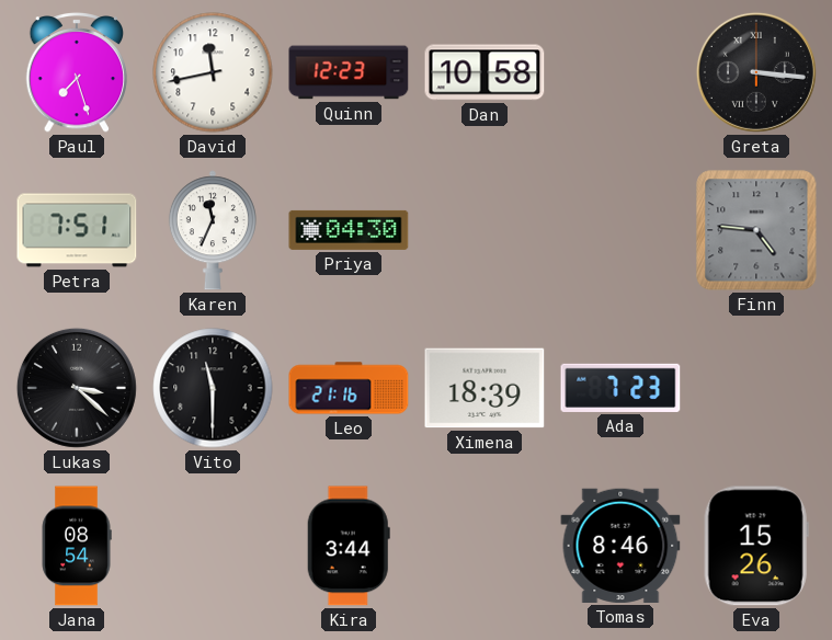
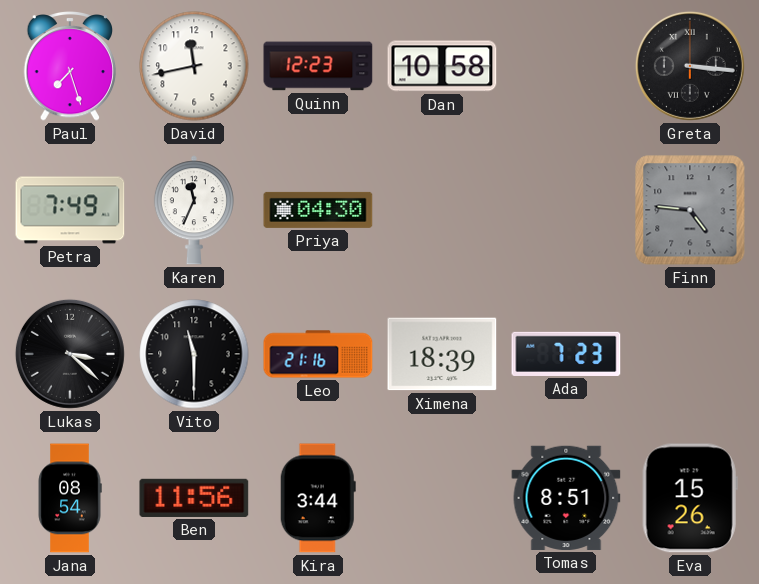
Petra: 7:51 -> 7:49 (70, 210)
Ben: none -> 11:56 (194, 498)
Tomas: 8:46 -> 8:51 (566, 498)
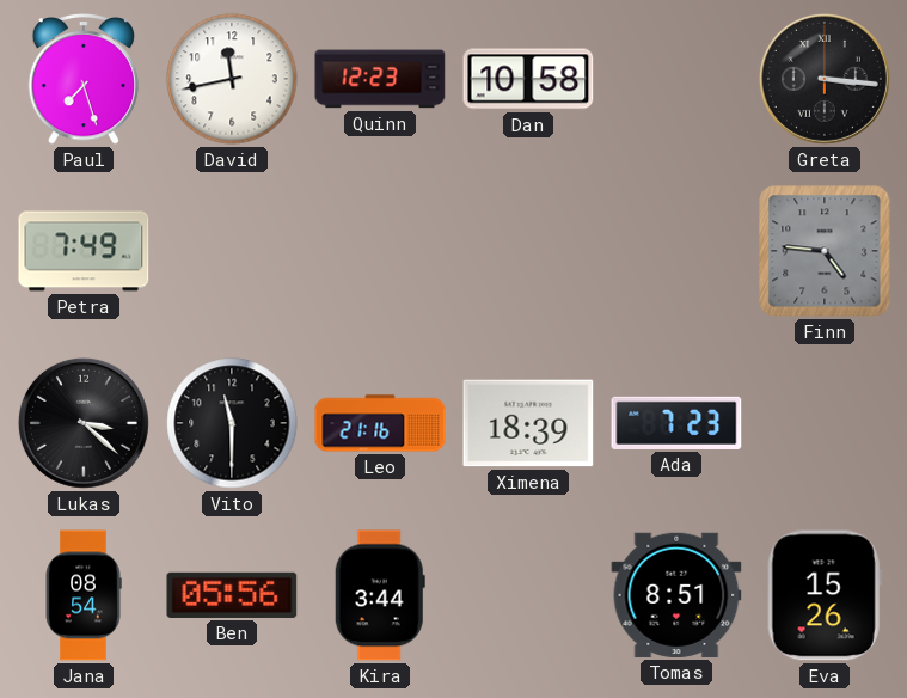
Karen: 11:34 -> none (194, 210)
Priya: 04:30 -> none (318, 210)
Ben: 11:56 -> 05:56 (232, 595)
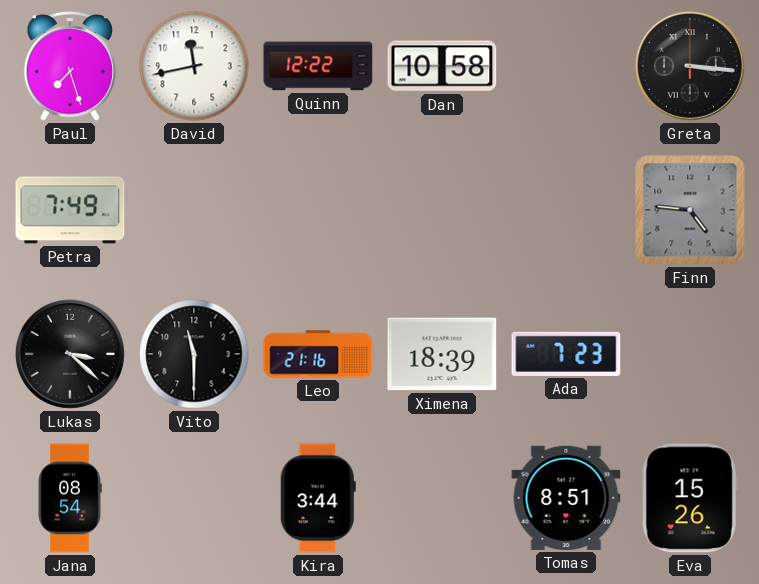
Quinn: 12:23 -> 12:22 (318, 66)
Ben: 05:56 -> none (232, 595)
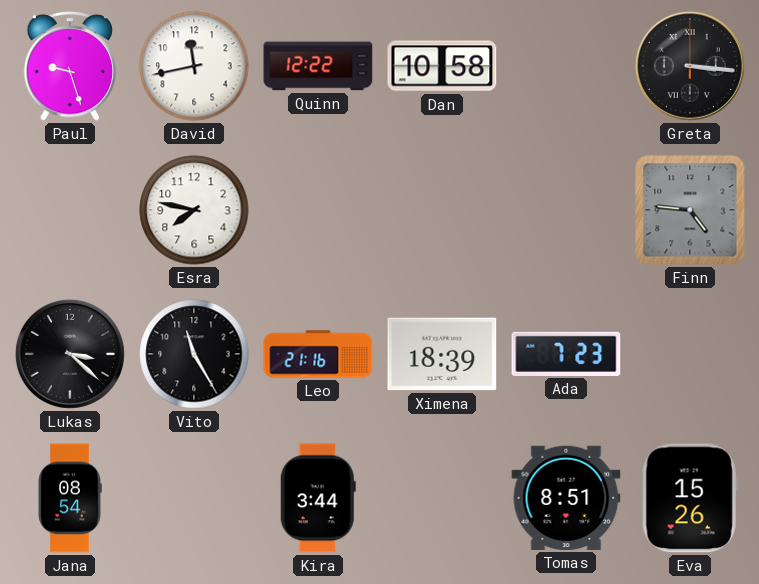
Paul: 7:27 -> 9:27 (70, 66)
Petra: 7:49 -> none (70, 210)
Esra: none -> 7:47 (194, 210)
Vito: 11:30 -> 11:25 (194, 354)
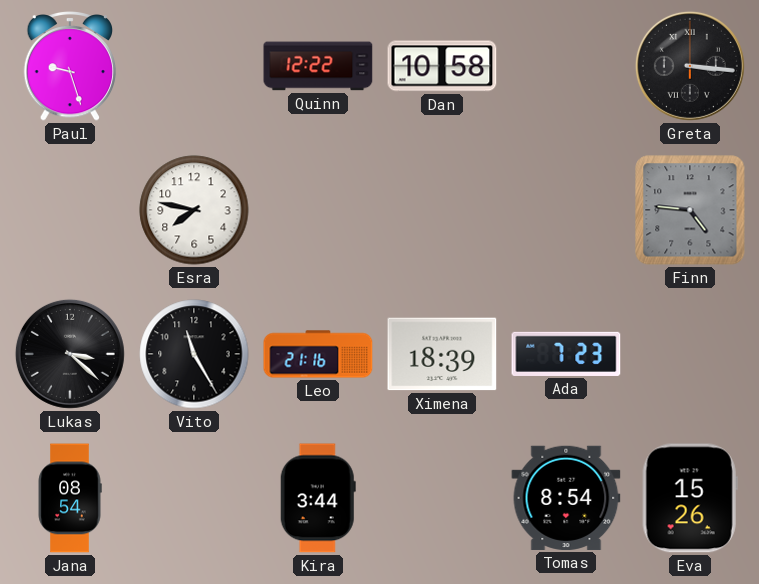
David: 11:43 -> none (194, 66)
Tomas: 8:51 -> 8:54 (566, 498)
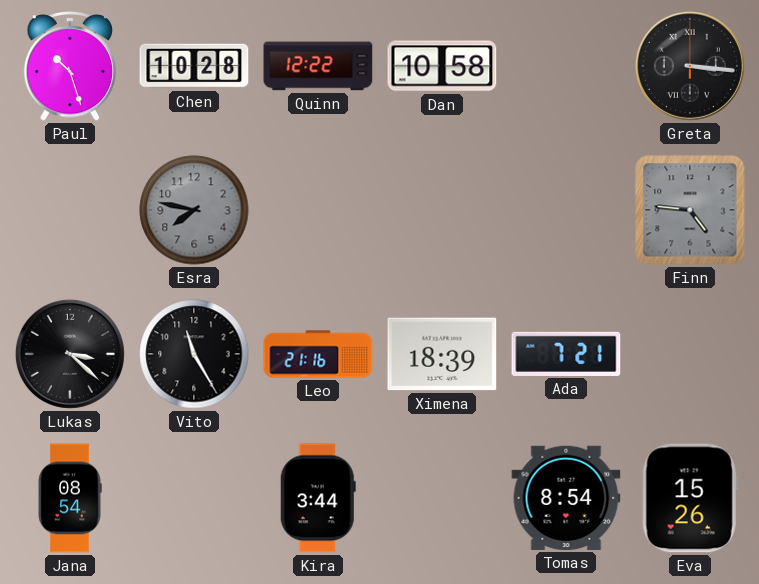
Paul: 9:27 -> 10:27 (70, 66)
Chen: none -> 10:28 (194, 66)
Esra dial: white -> grey (194, 210)
Ada: 7:23 -> 7:21 (566, 354)
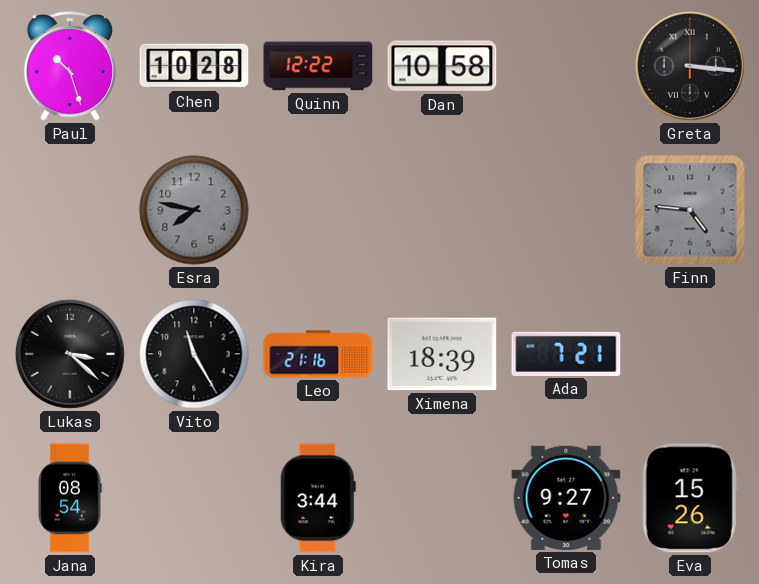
Tomas: 8:54 -> 9:27 (566, 498)
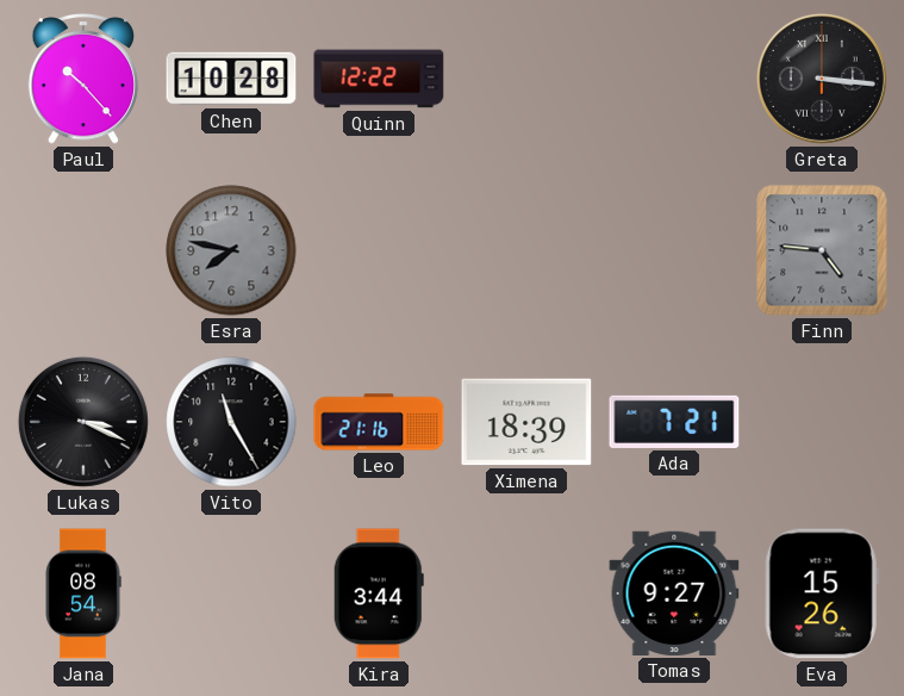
Paul: 10:27 -> 10:23 (83, 79)
Dan: 10:58 -> none (442, 66)
Lukas: 3:22 -> 3:19 (83, 422)
